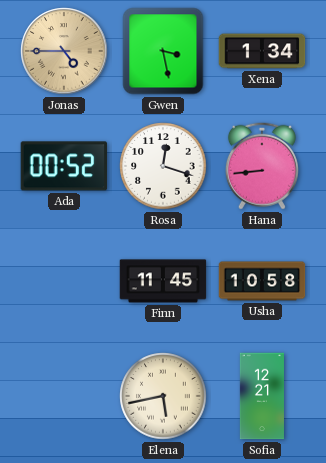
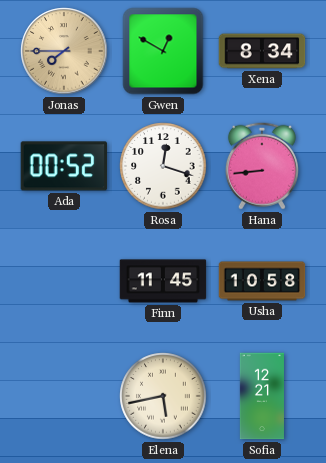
Jonas: 4:45 -> 7:45 (64, 51)
Gwen: 3:28 -> 12:50 (163, 51)
Xena: 1:34 -> 8:34 (262, 51)
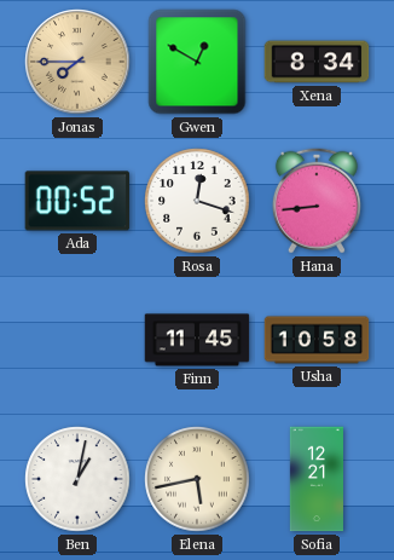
Ben: none -> 1:02 (77, 479)
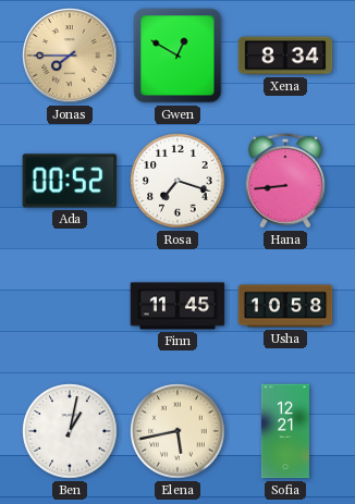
Rosa: 12:18 -> 7:18 (177, 181)
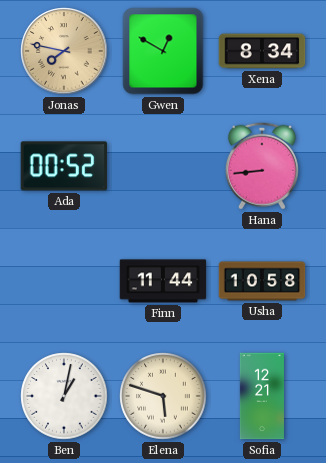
Jonas: 7:45 -> 7:47 (64, 51)
Rosa: 7:18 -> none (177, 181)
Finn: 11:45 -> 11:44 (163, 281)
Elena: 5:43 -> 5:48 (163, 396)
